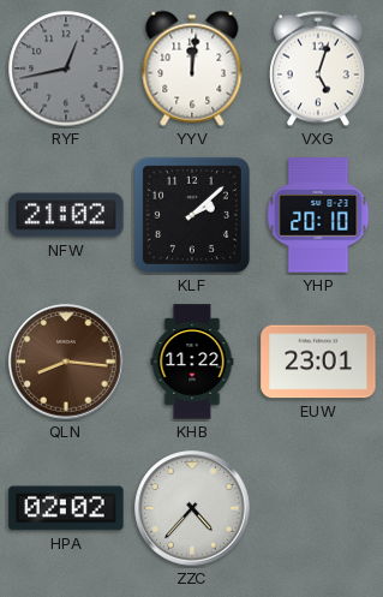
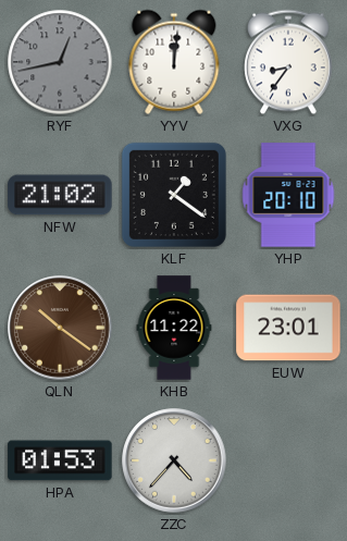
VXG: 5:03 -> 8:36 (289, 62)
KLF: 2:08 -> 1:21 (174, 195)
QLN: 8:16 -> 10:21 (60, 328)
HPA: 02:02 -> 01:53 (60, 460)
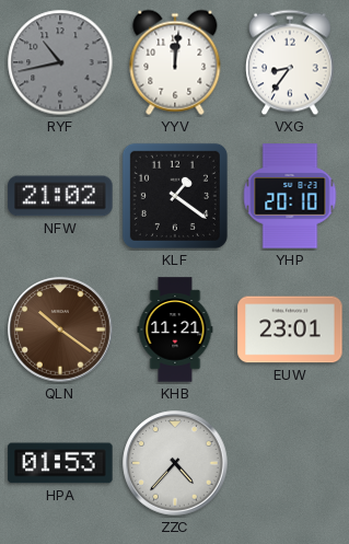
RYF: 12:43 -> 10:43 (60, 62)
KHB: 11:22 -> 11:21 (175, 329)
